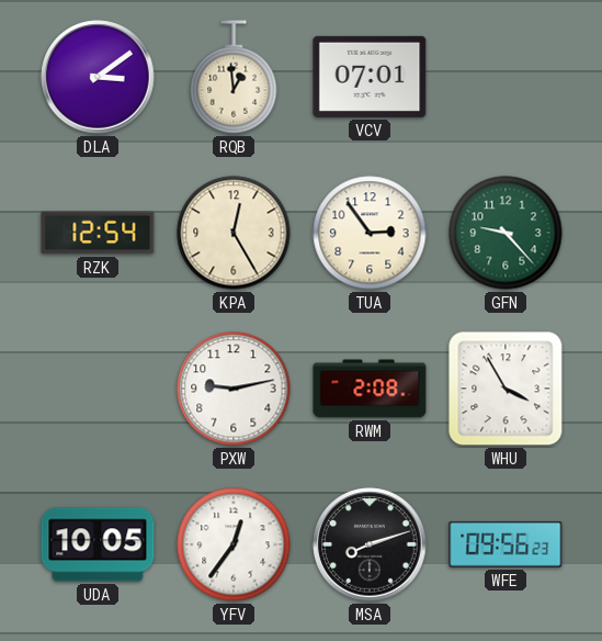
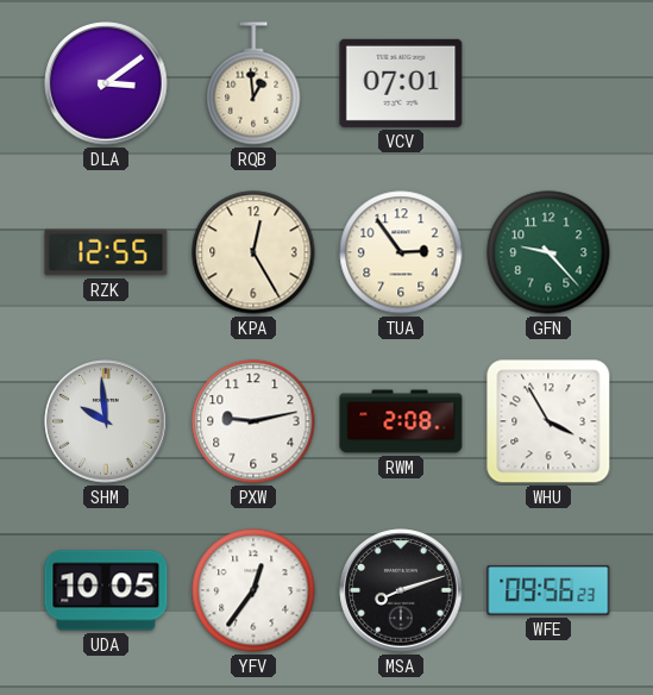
RZK: 12:54 -> 12:55 (106, 252)
SHM: none -> 9:59 (106, 421)
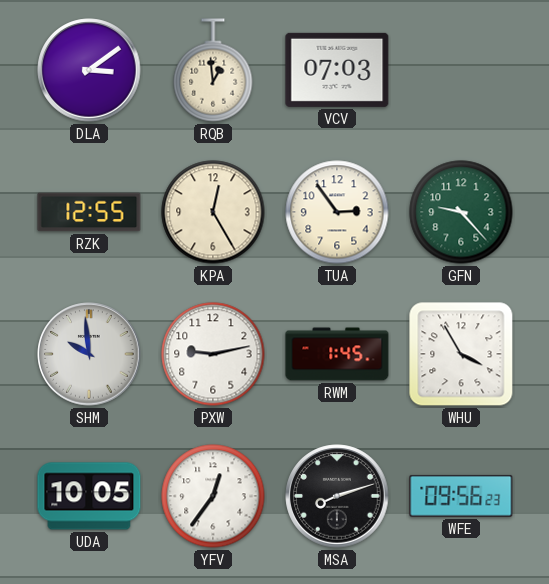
VCV: 07:01 -> 07:03 (337, 70)
RWM: 2:08 -> 1:45 (337, 354)
